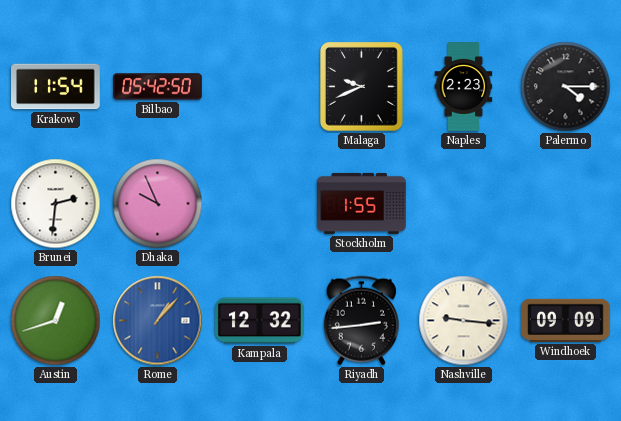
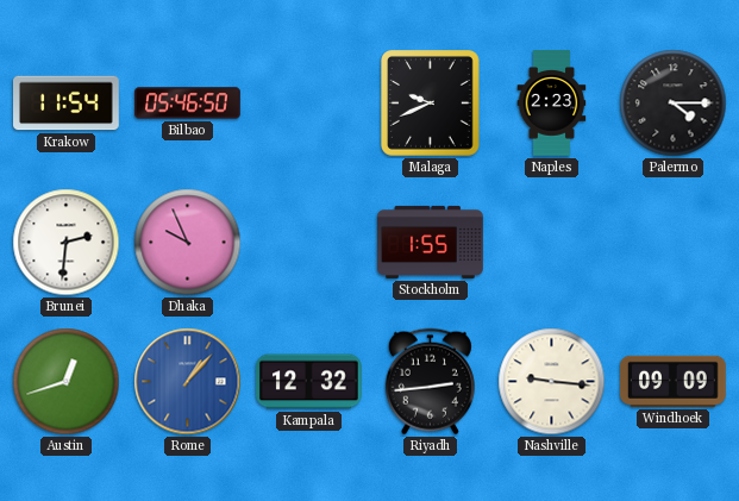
Bilbao: 05:42 -> 05:46 (188, 104)
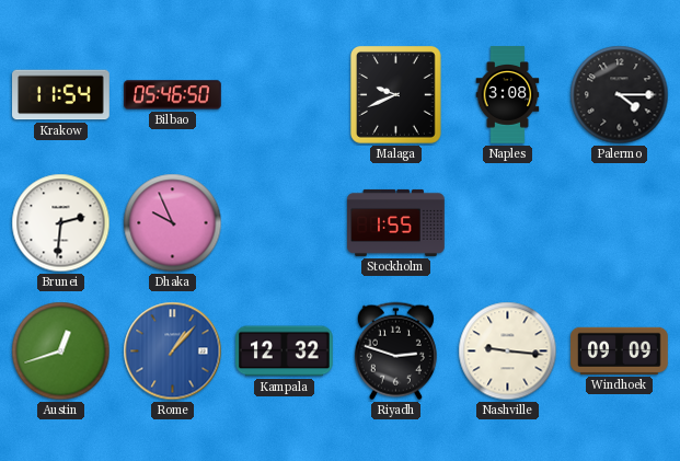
Naples: 2:23 -> 3:08 (508, 95)
Riyadh: 2:44 -> 2:48 (395, 351)
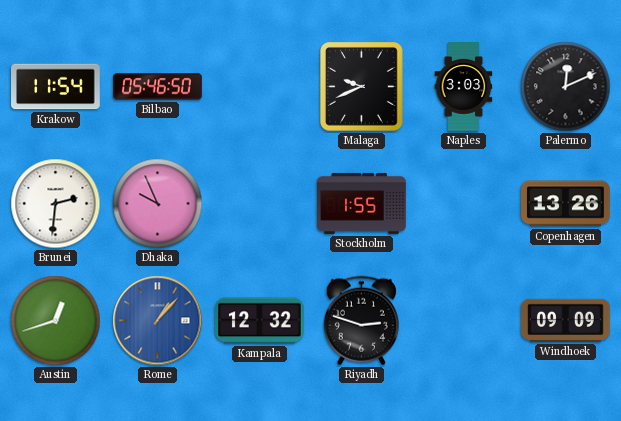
Naples: 3:08 -> 3:03 (464, 87)
Palermo: 4:15 -> 12:11 (566, 87)
Copenhagen: none -> 13:26 (566, 204)
Nashville: 9:16 -> none (508, 351)
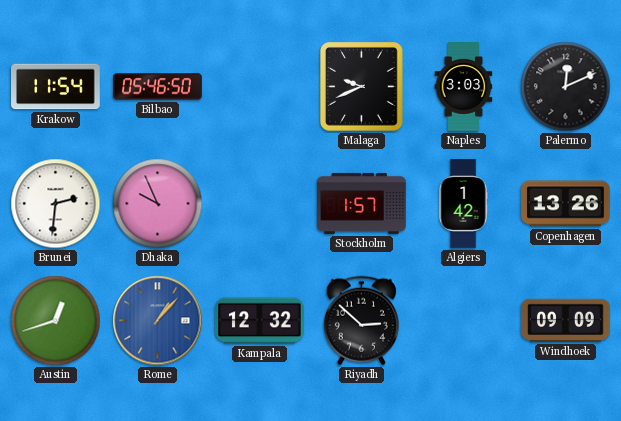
Stockholm: 1:55 -> 1:57 (362, 203)
Algiers: none -> 1:42 (463, 204)
Riyadh: 2:48 -> 2:52 (361, 321)
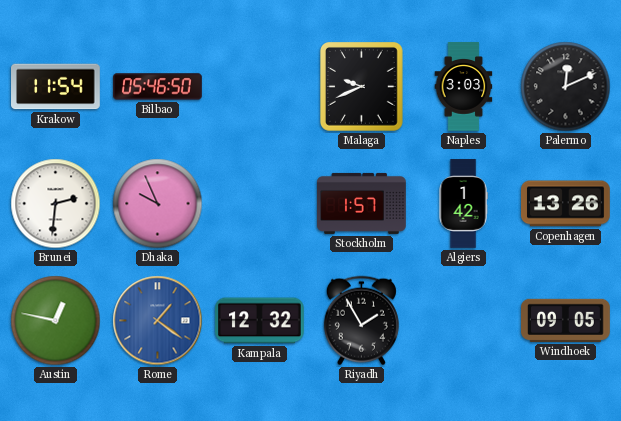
Austin: 12:42 -> 12:47 (56, 321)
Rome: 1:07 -> 1:21 (158, 321)
Riyadh: 2:52 -> 1:55 (361, 321)
Windhoek: 09:09 -> 09:05 (566, 320)
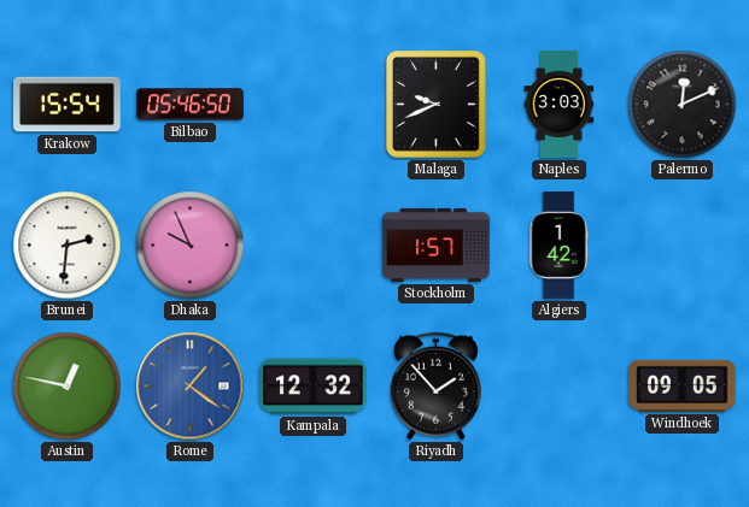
Krakow: 11:54 -> 15:54 (68, 105)
Copenhagen: 13:26 -> none (566, 204)
Riyadh: 1:55 -> 1:53 (435, 387)
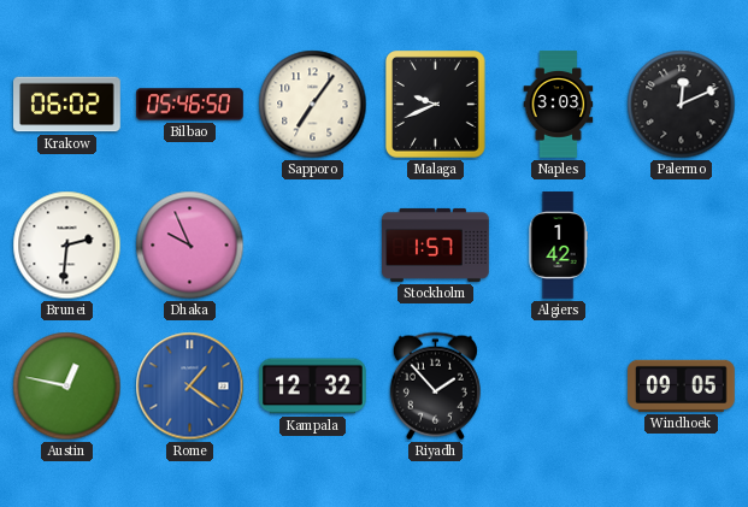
Krakow: 15:54 -> 06:02 (67, 105)
Sapporo: none -> 7:06 (313, 105)
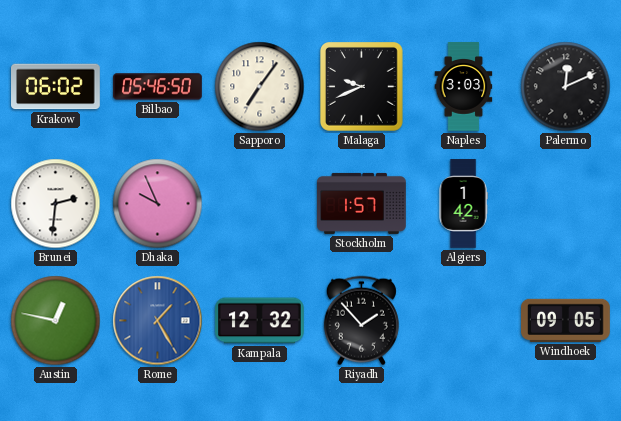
Rome: 1:21 -> 1:25 (158, 321)
